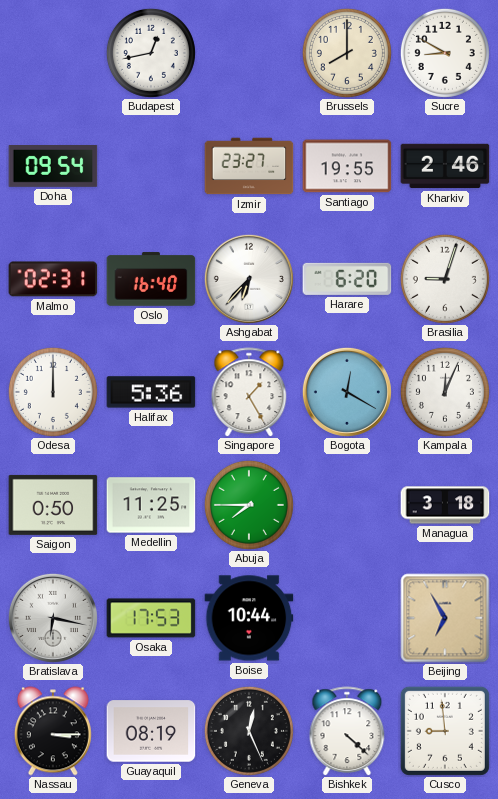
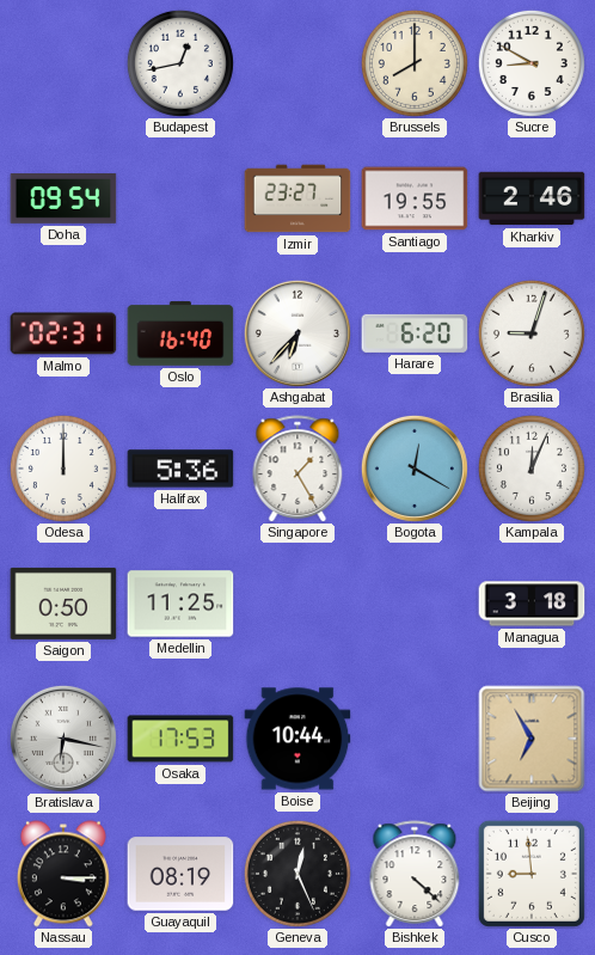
Abuja: 7:45 -> none (249, 505)
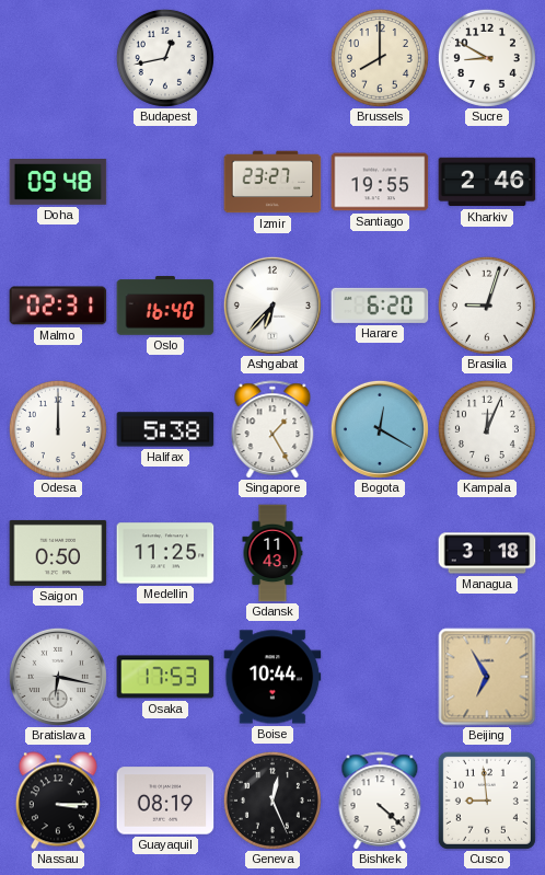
Doha: 09:54 -> 09:48 (58, 183)
Halifax: 5:36 -> 5:38 (165, 429)
Gdansk: none -> 11:43 (272, 553)
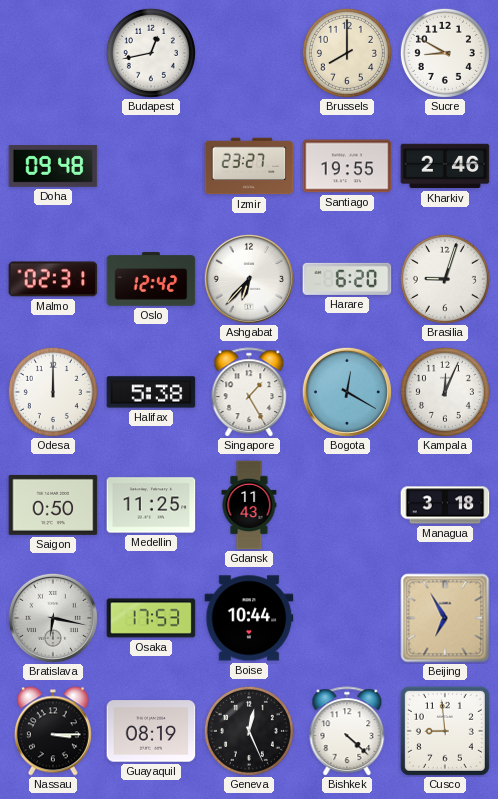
Oslo: 16:40 -> 12:42 (151, 279)
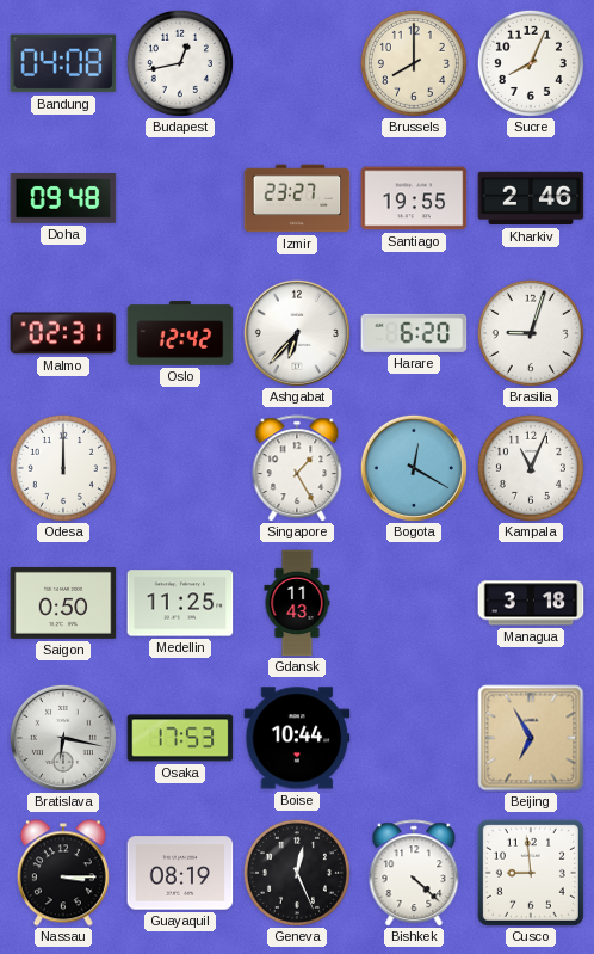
Bandung: none -> 04:08 (63, 63)
Sucre: 8:50 -> 8:04 (531, 63)
Halifax: 5:38 -> none (151, 392)
Kampala: 12:04 -> 11:04 (531, 468)
